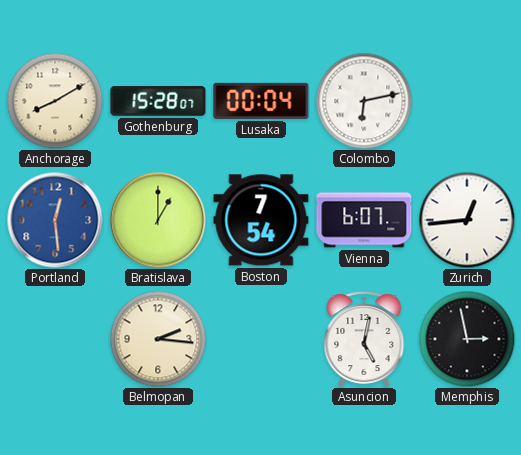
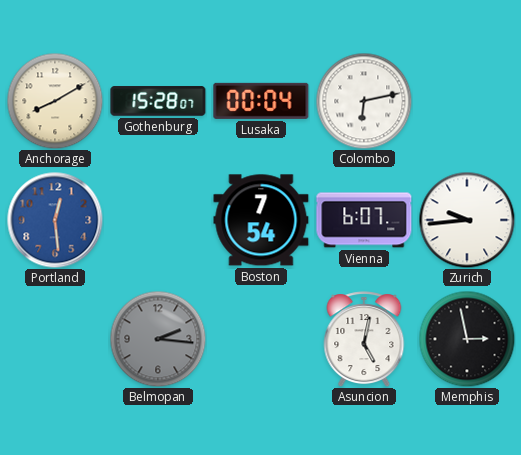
Bratislava: 1:00 -> none (158, 220)
Zurich: 12:44 -> 9:44 (467, 220)
Belmopan dial: cream -> grey (158, 339)
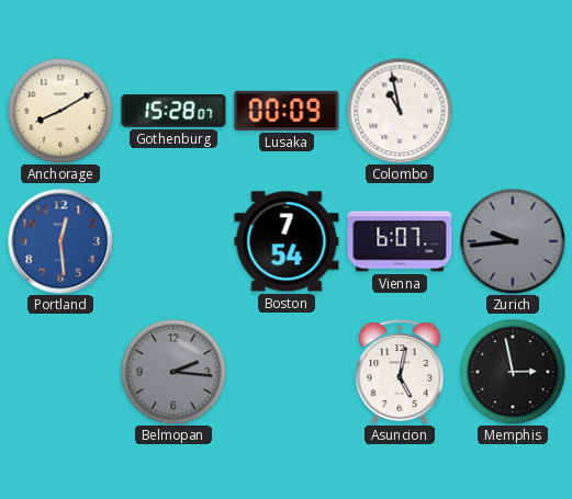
Lusaka: 00:04 -> 00:09 (287, 111)
Colombo: 6:13 -> 10:58 (400, 111)
Zurich dial: white -> grey (513, 241)
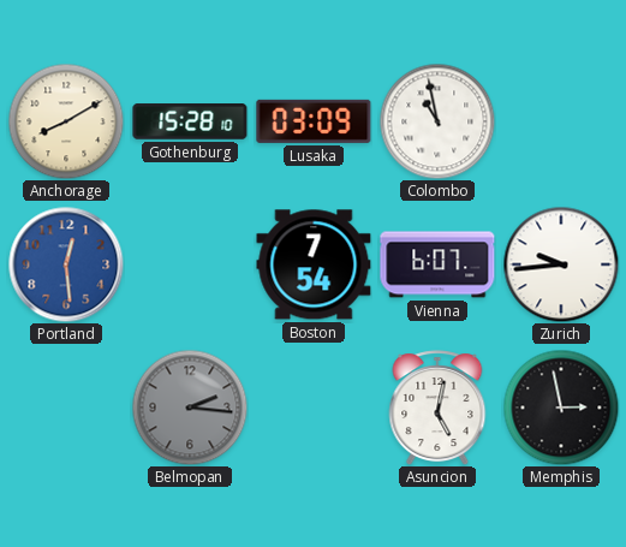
Gothenburg: 15:28:07 -> 15:28:10 (190, 121)
Lusaka: 00:09 -> 03:09 (314, 121)
Zurich dial: grey -> white (561, 264)
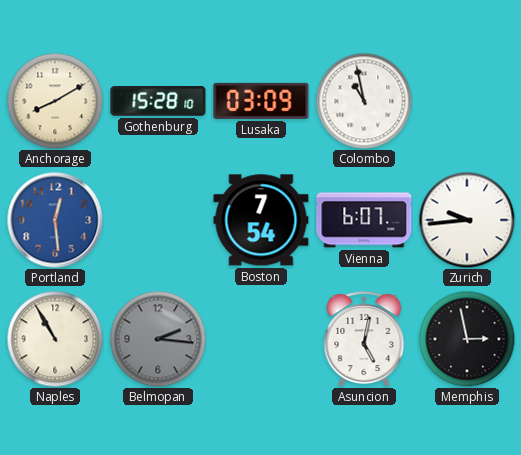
Naples: none -> 10:55 (55, 339)
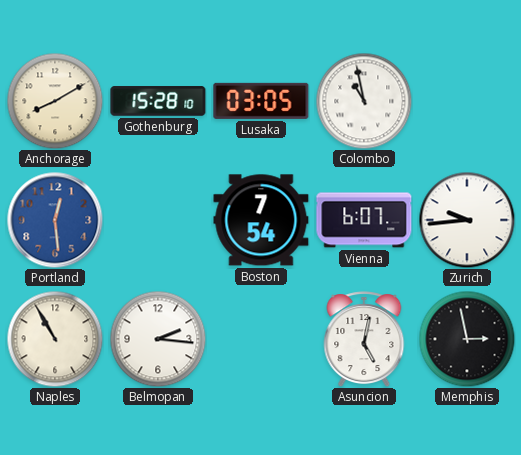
Lusaka: 03:09 -> 03:05 (261, 101)
Belmopan dial: grey -> white (158, 339)
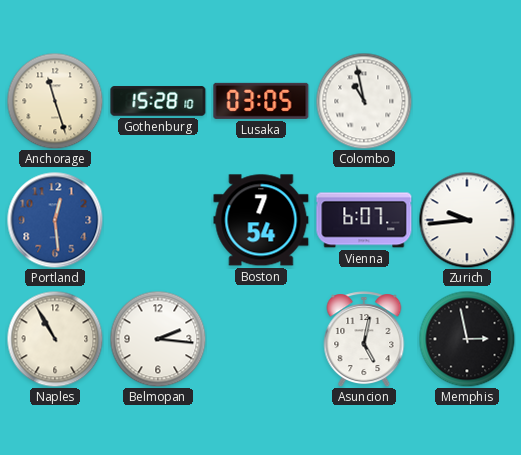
Anchorage: 8:10 -> 11:27 (55, 101)
